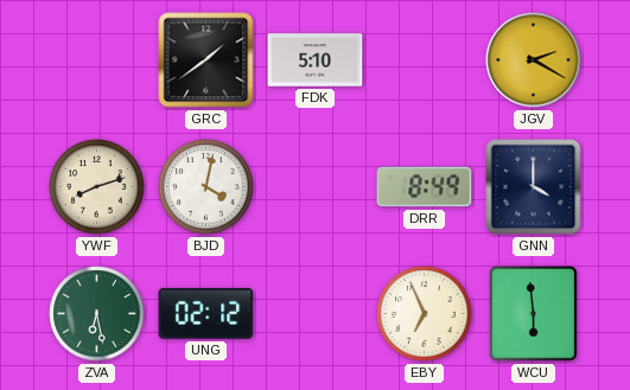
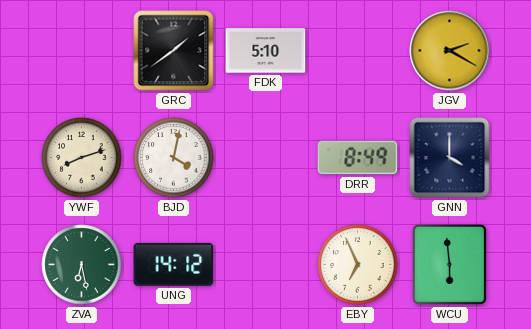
UNG: 02:12 -> 14:12 (174, 264)
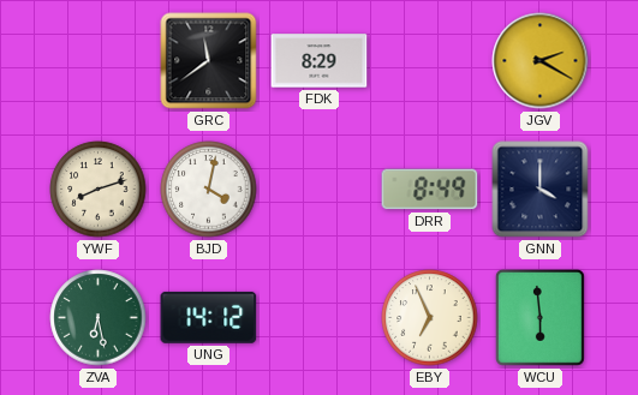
GRC: 1:39 -> 11:39 (209, 61)
FDK: 5:10 -> 8:29 (320, 61)
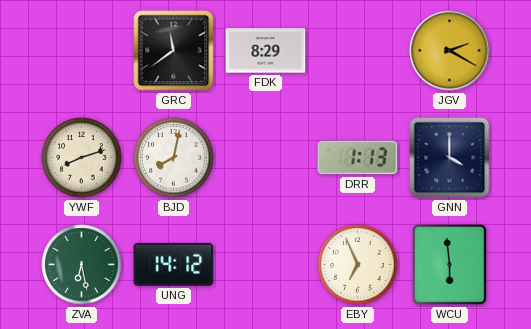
BJD: 4:02 -> 8:02 (174, 158)
DRR: 8:49 -> 1:13 (358, 158)
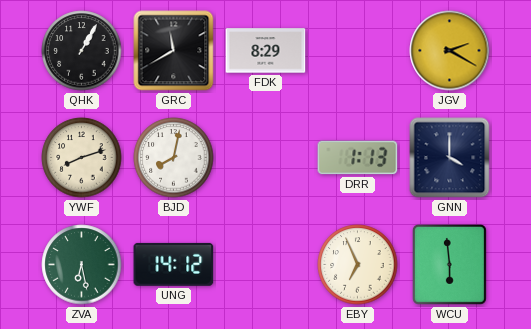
QHK: none -> 1:05 (82, 51)
GRC: 11:39 -> 11:40 (174, 51)
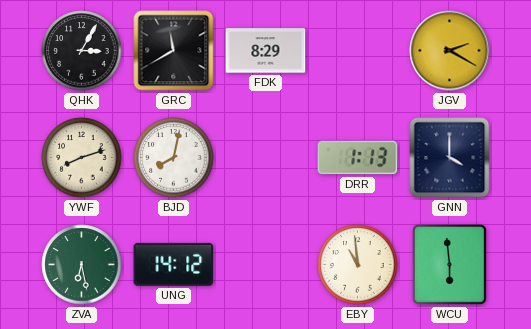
QHK: 1:05 -> 3:05 (82, 51)
EBY: 6:56 -> 10:59 (358, 265)
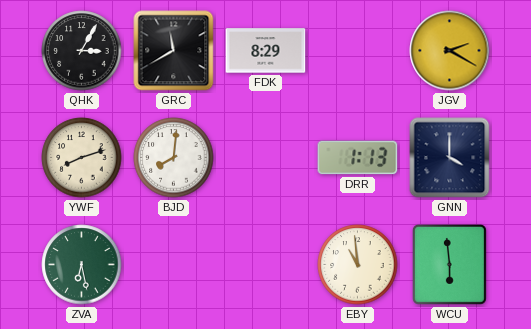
BJD: 8:02 -> 8:01 (174, 158)
UNG: 14:12 -> none (174, 264)
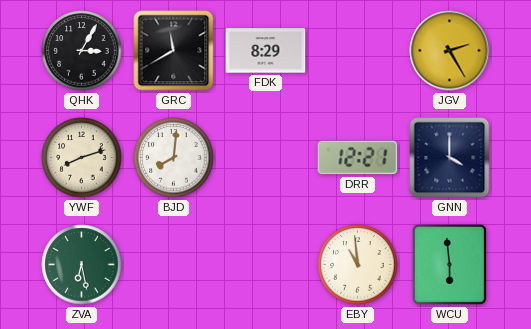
JGV: 2:20 -> 2:25 (450, 51)
DRR: 1:13 -> 12:21 (358, 158)
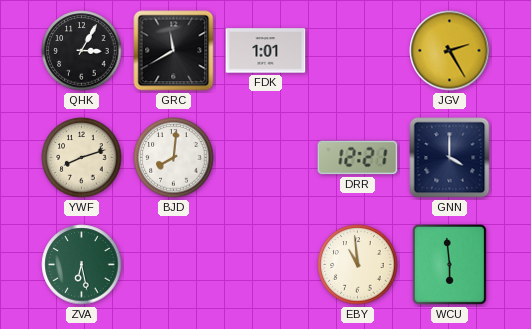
FDK: 8:29 -> 1:01 (266, 51)
